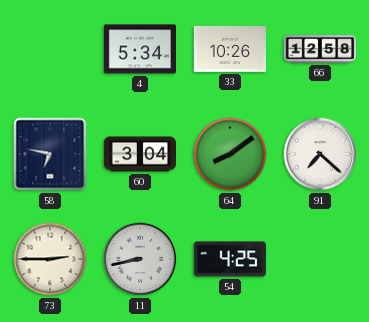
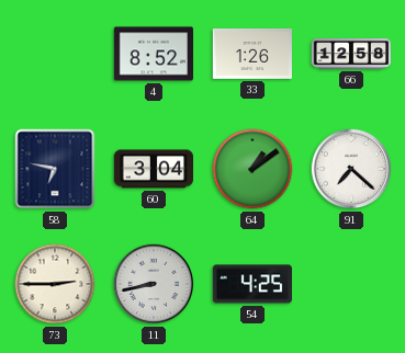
4: 5:34 -> 8:52 (153, 54)
33: 10:26 -> 1:26 (252, 55)
64: 8:09 -> 1:09 (252, 169)
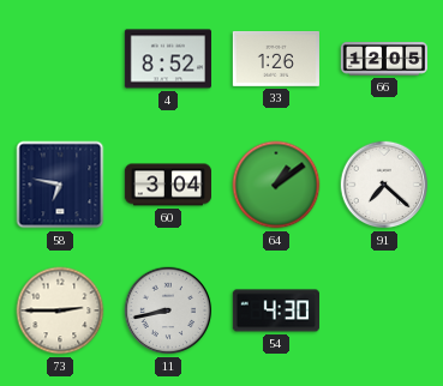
66: 12:58 -> 12:05 (383, 59)
54: 4:25 -> 4:30 (275, 310)
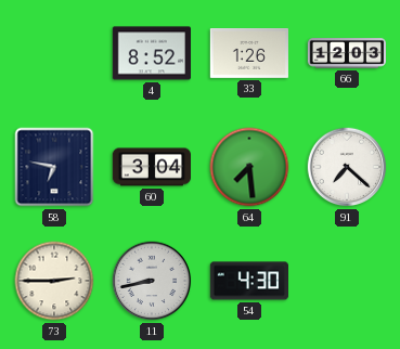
66: 12:05 -> 12:03 (346, 53)
64: 1:09 -> 7:29 (249, 167)
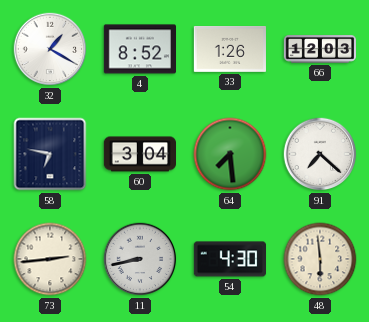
32: none -> 1:20 (50, 49)
73: 2:45 -> 2:44 (50, 259)
48: none -> 5:59 (320, 259)
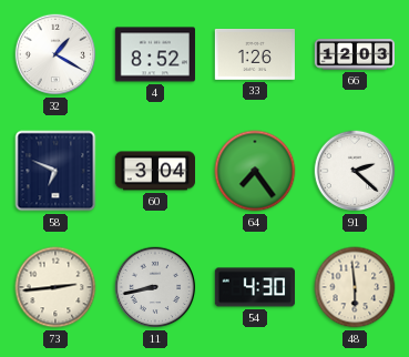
58: 6:47 -> 6:49 (55, 171)
64: 7:29 -> 7:24 (255, 171)
91: 7:22 -> 2:22 (355, 171)
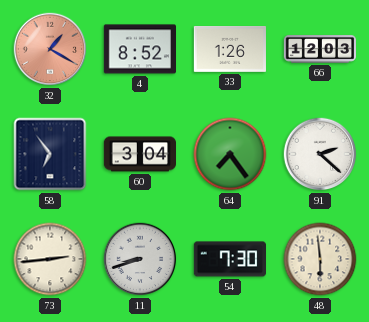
32 dial: white -> salmon (50, 49)
58: 6:49 -> 6:54 (50, 154)
11: 8:43 -> 8:42 (140, 259)
54: 4:30 -> 7:30 (229, 259)
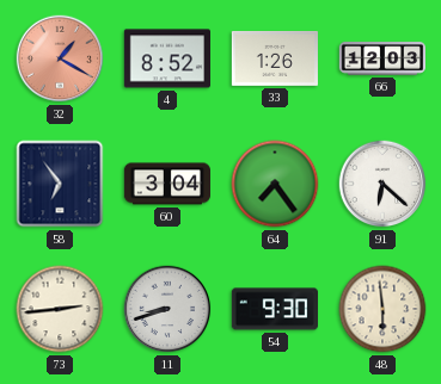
91: 2:22 -> 6:22 (382, 184)
54: 7:30 -> 9:30 (274, 309)
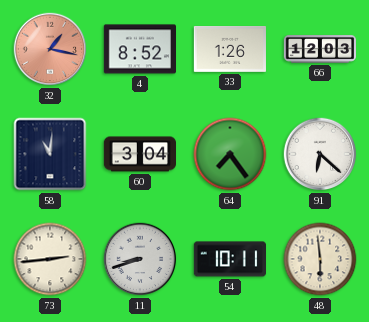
32: 1:20 -> 1:17 (50, 49)
58: 6:54 -> 11:01 (50, 154)
54: 9:30 -> 10:11 (229, 259)
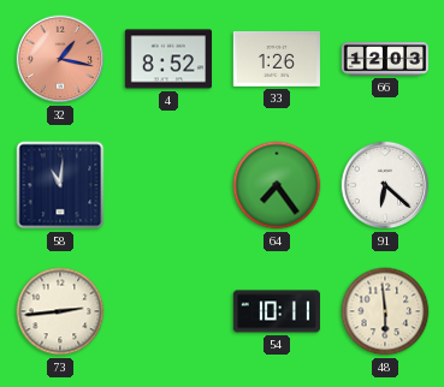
60: 3:04 -> none (139, 154)
11: 8:42 -> none (140, 259)
